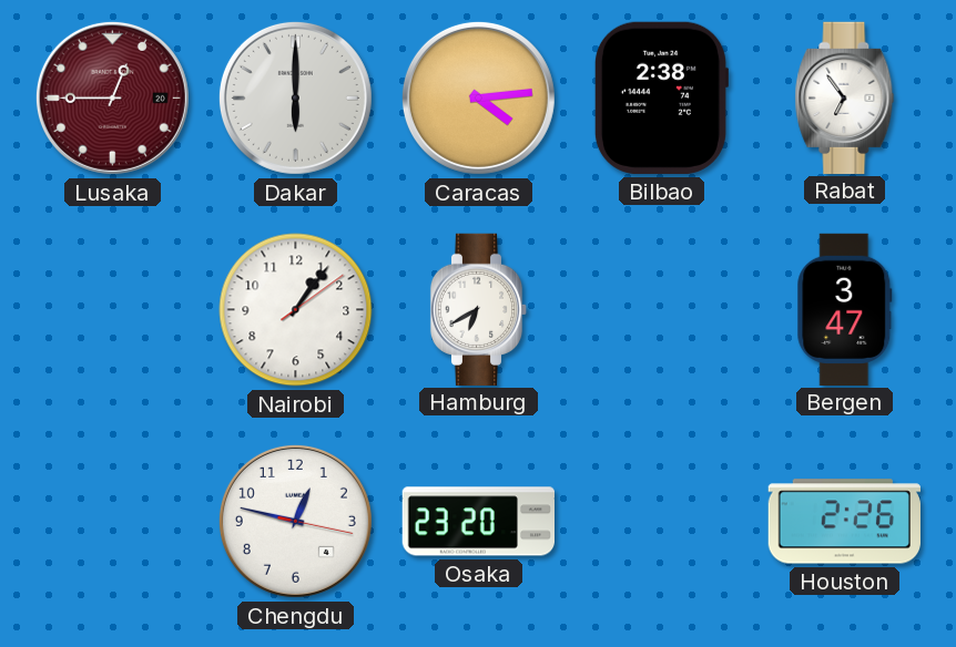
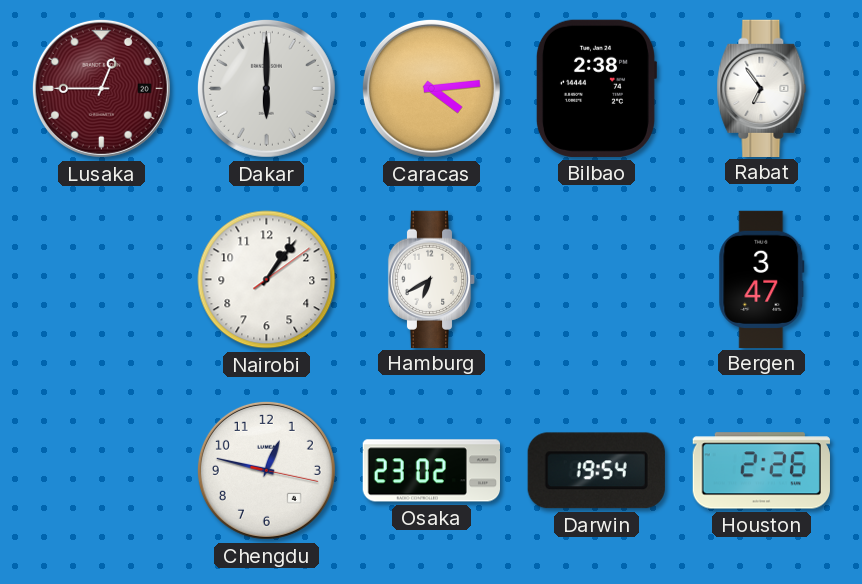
Osaka: 23:20 -> 23:02 (431, 471)
Darwin: none -> 19:54 (596, 471)
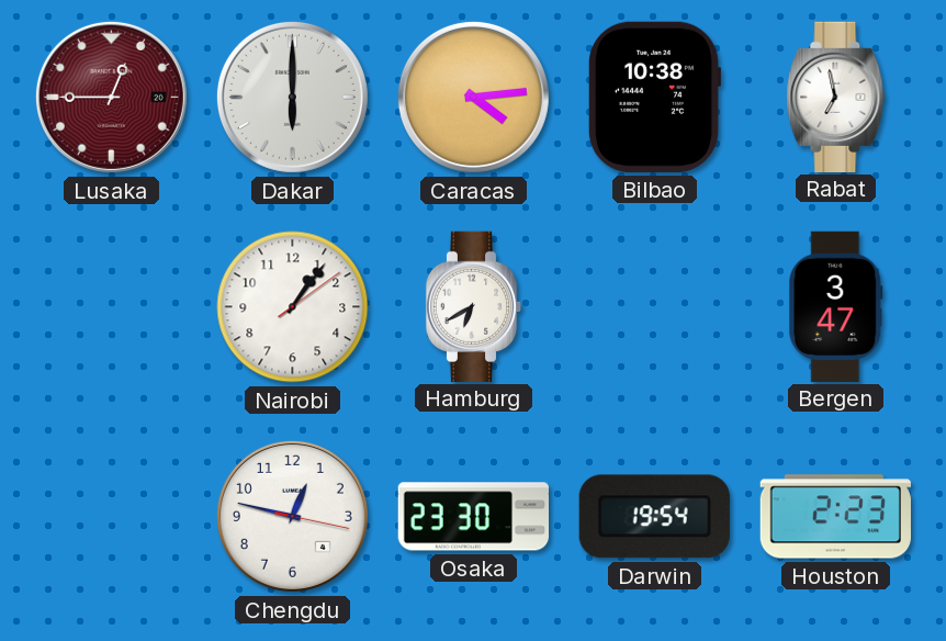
Bilbao: 2:38 -> 10:38 (654, 97)
Rabat: 6:54 -> 6:58 (836, 97)
Osaka: 23:02 -> 23:30 (473, 517)
Houston: 2:26 -> 2:23 (835, 517)
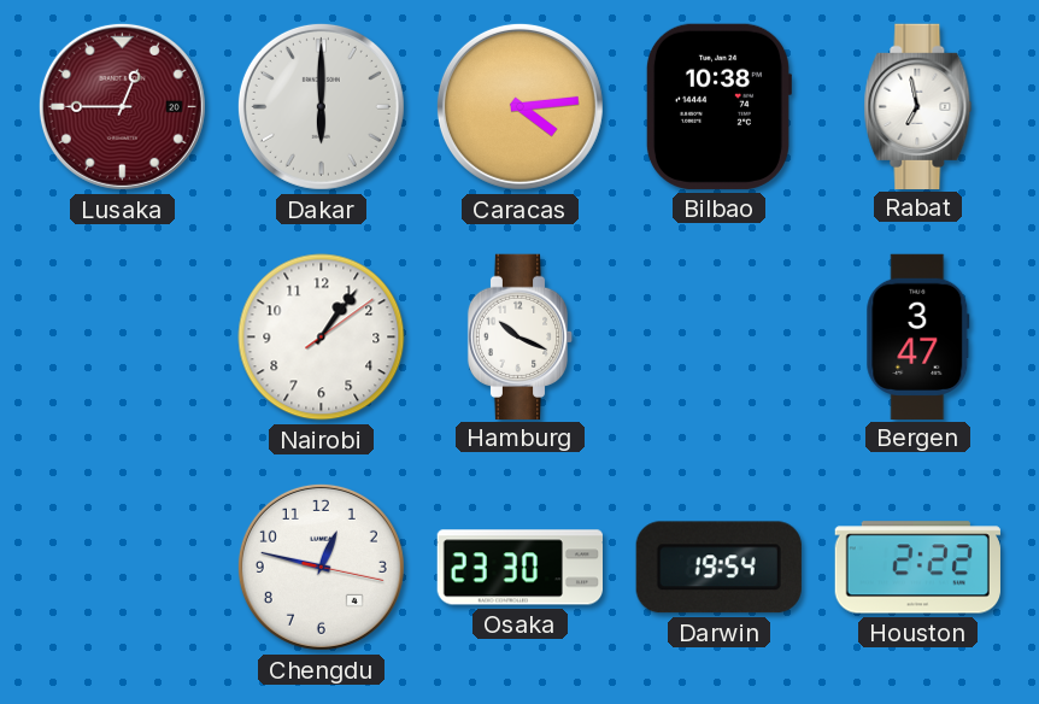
Hamburg: 6:40 -> 10:19 (521, 336)
Houston: 2:23 -> 2:22 (917, 568)
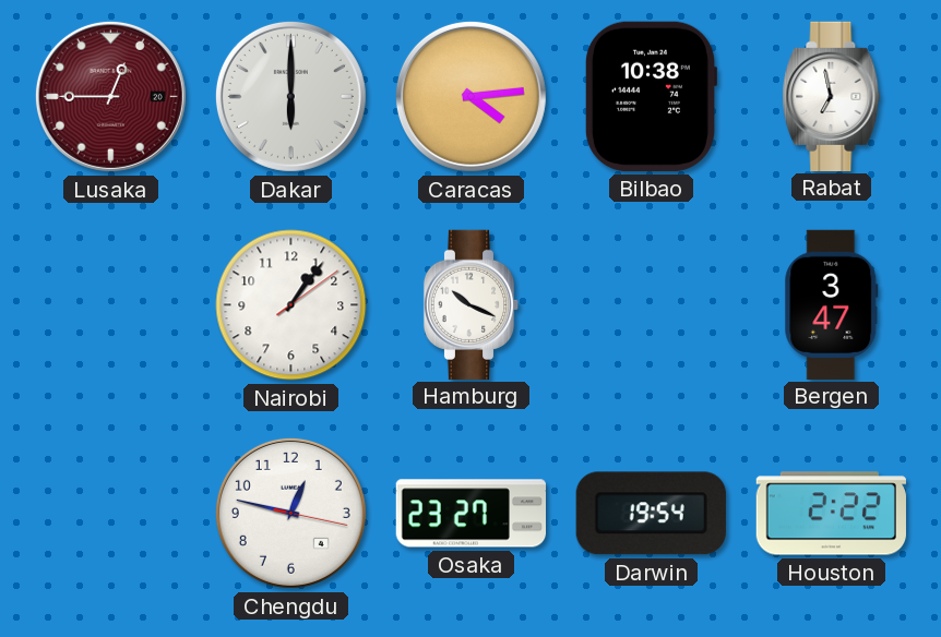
Osaka: 23:30 -> 23:27 (470, 514)
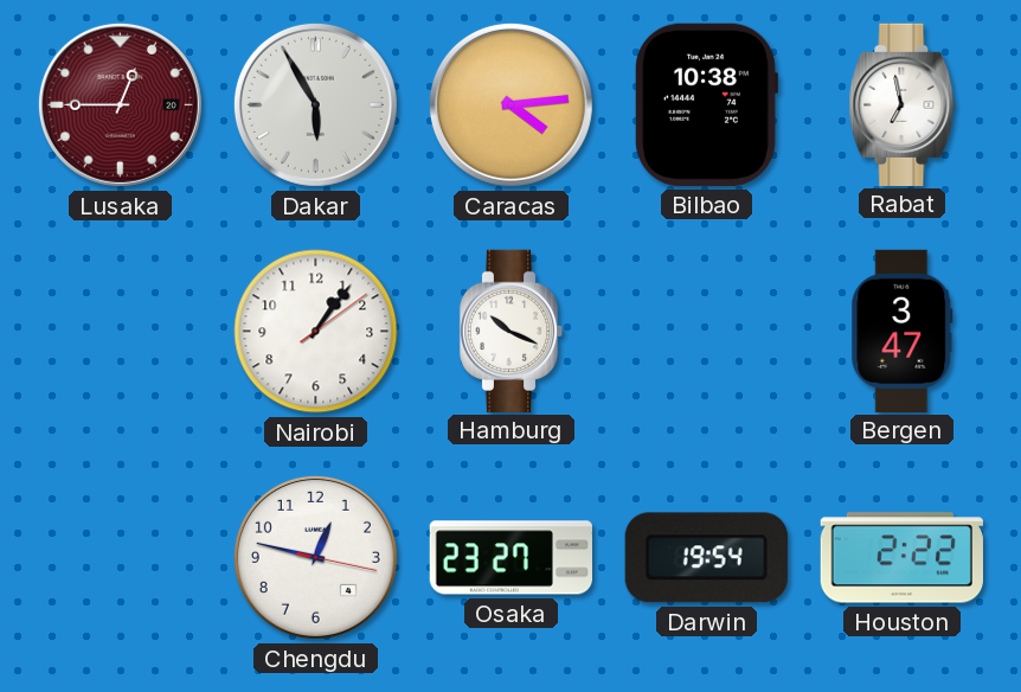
Dakar: 6:00 -> 5:55 (315, 104)
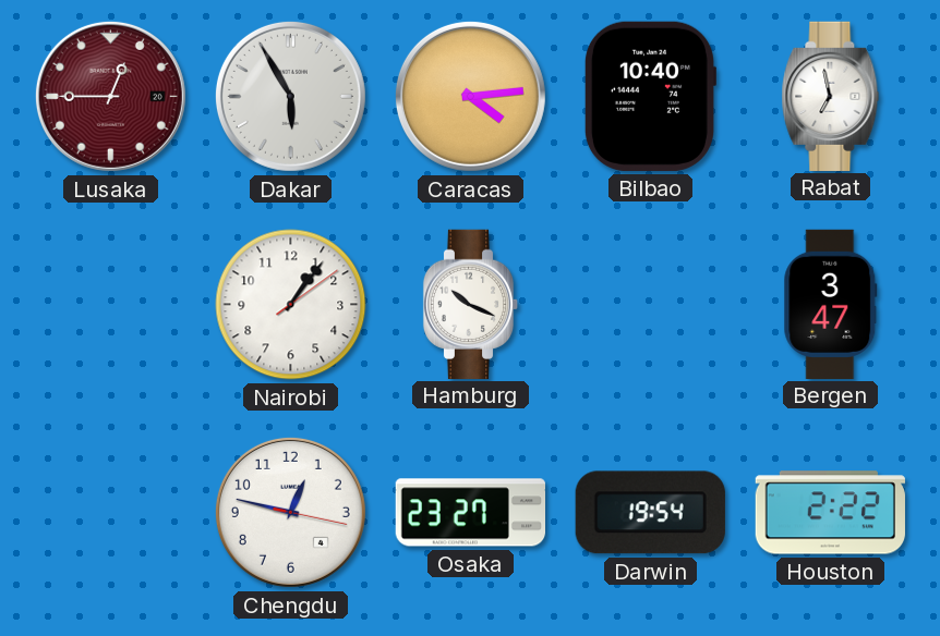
Bilbao: 10:38 -> 10:40 (650, 96)
